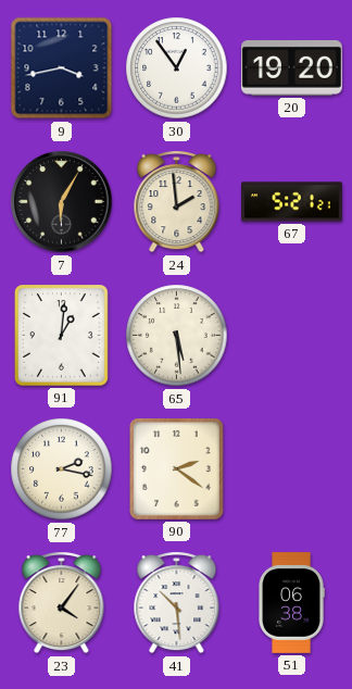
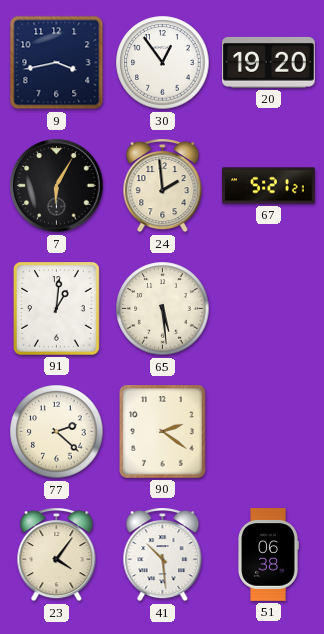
77: 2:17 -> 2:22 (57, 432)
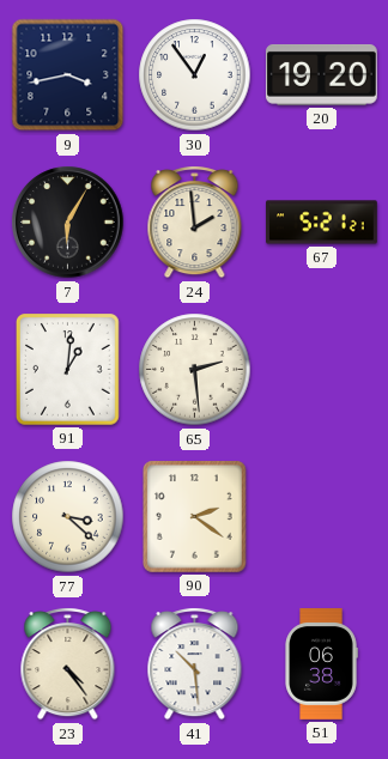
65: 5:29 -> 2:29 (195, 370)
77: 2:22 -> 3:22 (68, 517)
23: 4:06 -> 4:24 (68, 664)
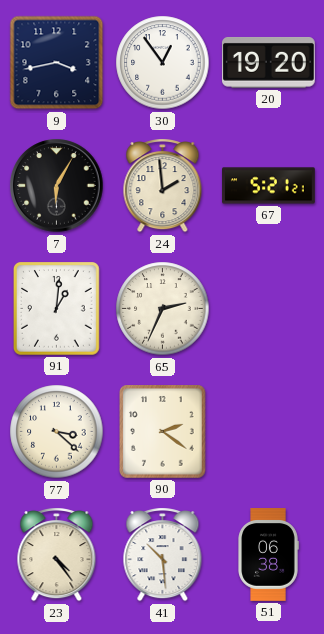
65: 2:29 -> 2:34 (163, 309)
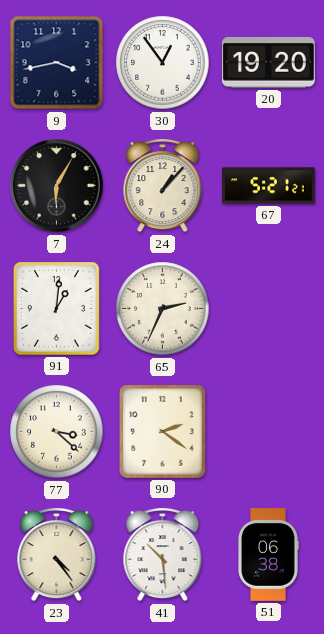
24: 1:59 -> 1:07 (163, 186)
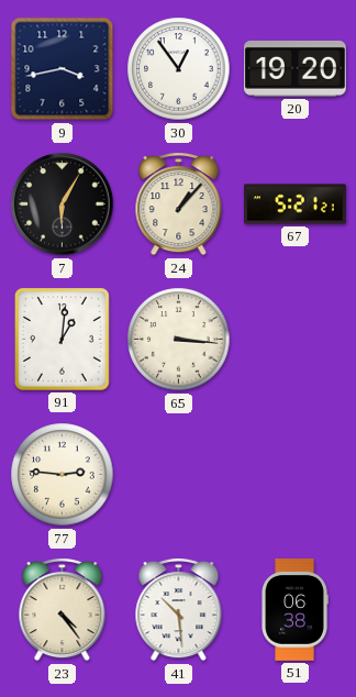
65: 2:34 -> 3:16 (179, 340)
77: 3:22 -> 2:46 (63, 475)
90: 2:21 -> none (163, 432)
